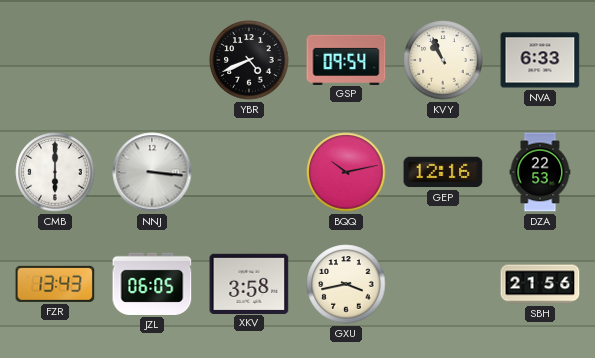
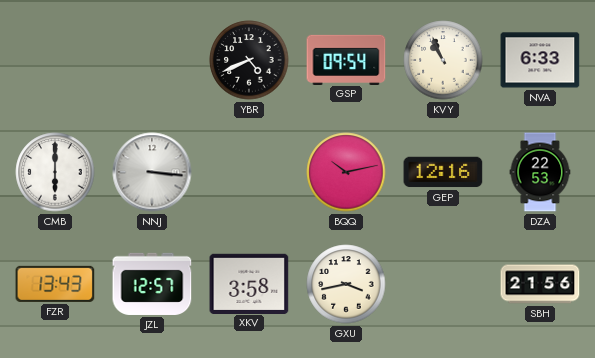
JZL: 06:05 -> 12:57 (152, 284)
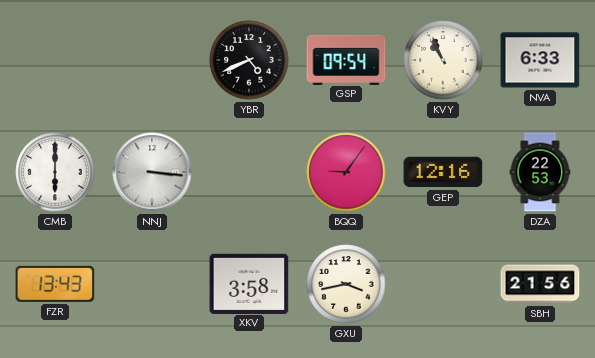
BQQ: 10:13 -> 9:06 (346, 172)
JZL: 12:57 -> none (152, 284)
